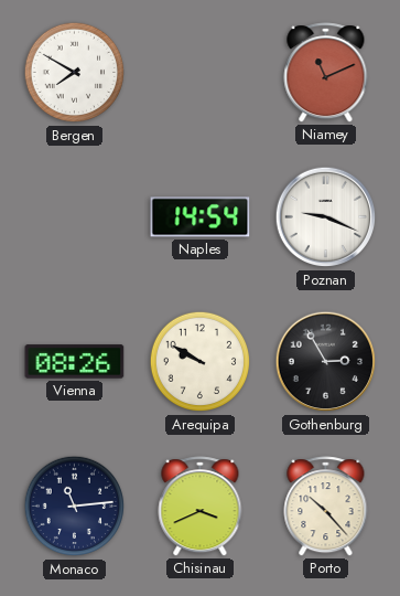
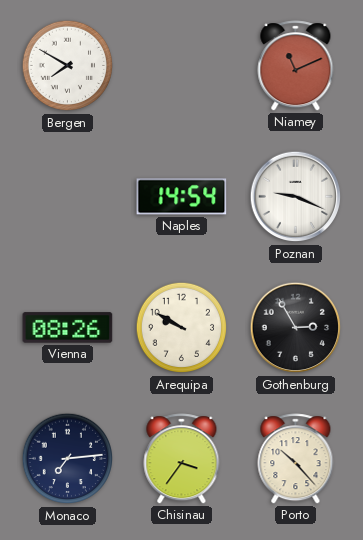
Monaco: 11:14 -> 7:14 (68, 459)
Chisinau: 3:41 -> 3:36 (182, 459)
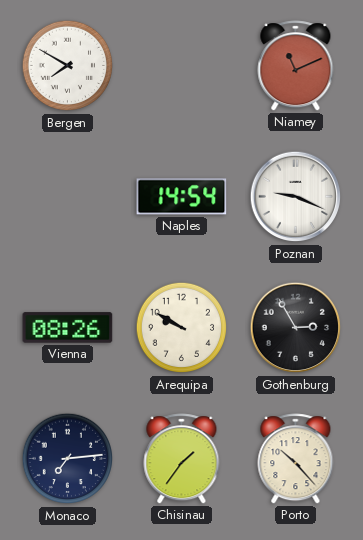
Chisinau: 3:36 -> 1:36 (182, 459)
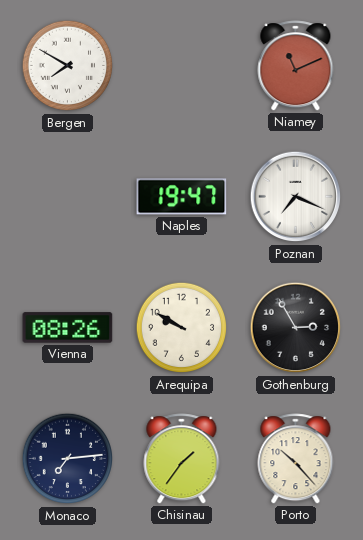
Naples: 14:54 -> 19:47 (182, 197)
Poznan: 9:19 -> 7:19 (296, 197)
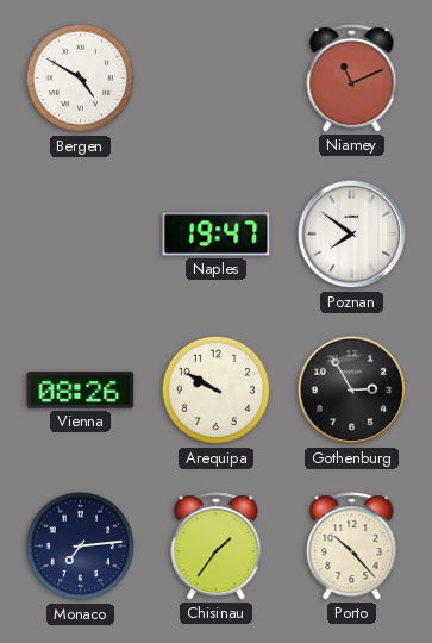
Bergen: 7:50 -> 4:50 (81, 79)
Poznan: 7:19 -> 7:51 (352, 235)
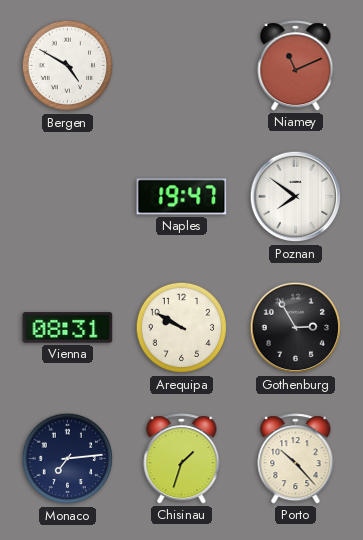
Vienna: 08:26 -> 08:31 (68, 328)
Chisinau: 1:36 -> 1:33 (182, 459)
